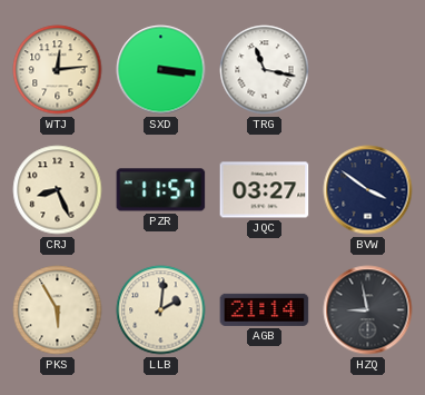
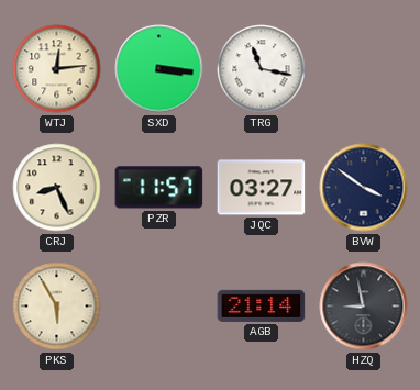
LLB: 2:01 -> none (161, 310)
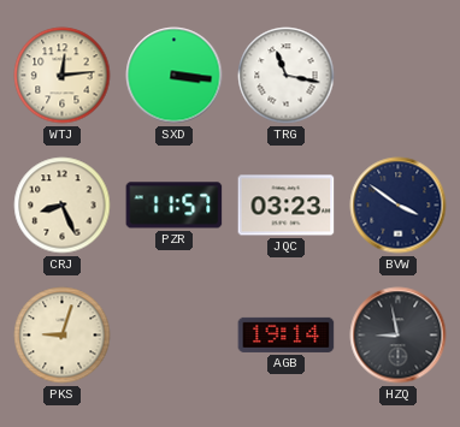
JQC: 03:27 -> 03:23 (287, 206)
PKS: 5:55 -> 9:03 (63, 336)
AGB: 21:14 -> 19:14 (287, 334)
